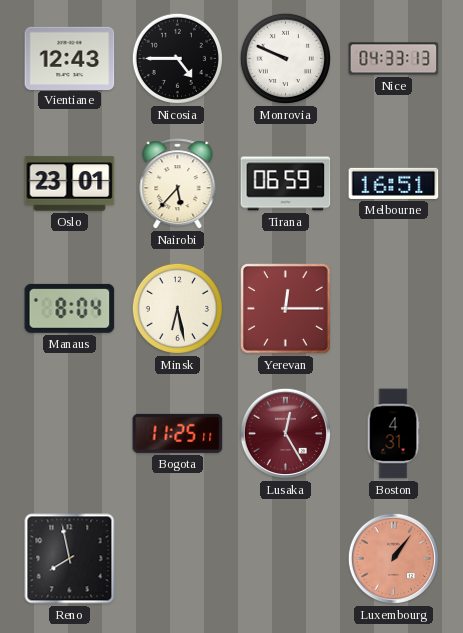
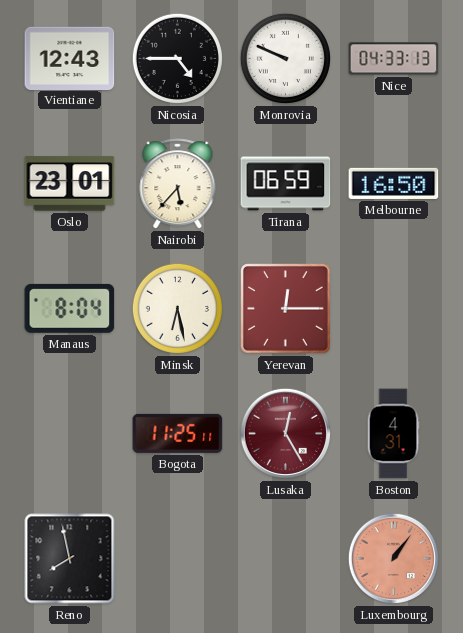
Melbourne: 16:51 -> 16:50 (394, 183)
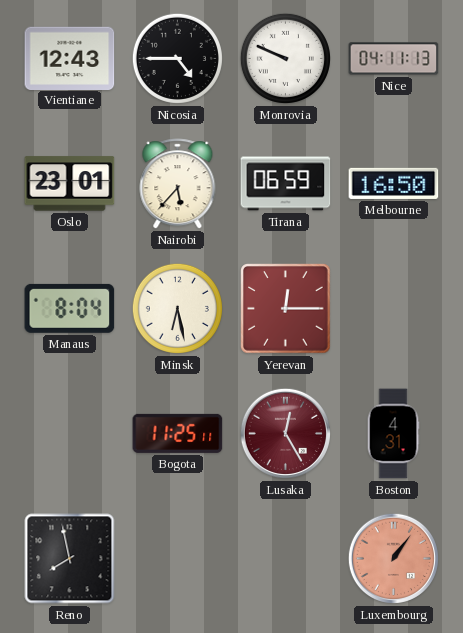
Nice: 04:33 -> 04:11 (394, 59)
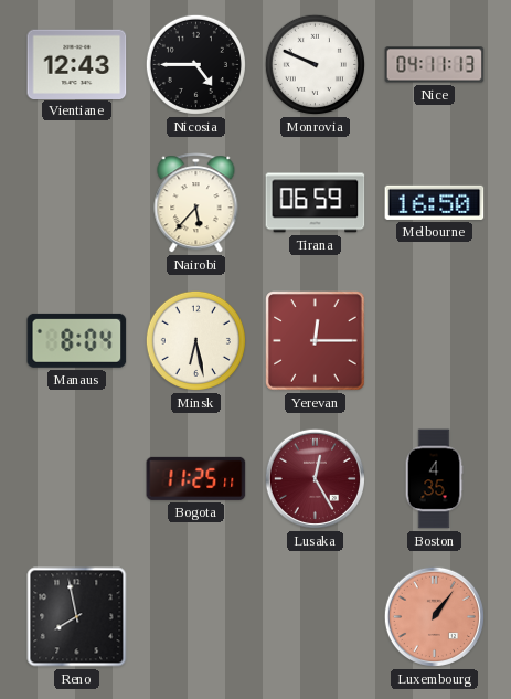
Oslo: 23:01 -> none (70, 184)
Boston: 4:31 -> 4:35 (434, 479)
